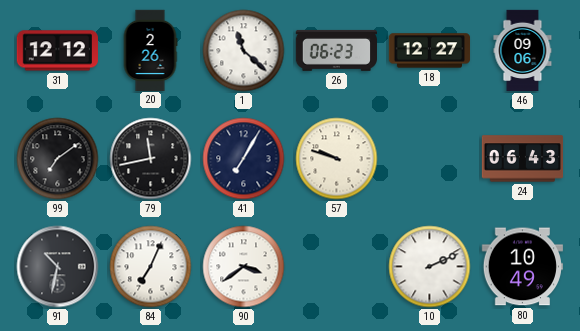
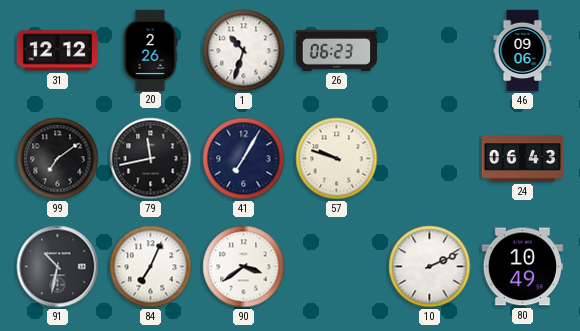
1: 11:22 -> 10:33 (244, 51)
18: 12:27 -> none (430, 51)
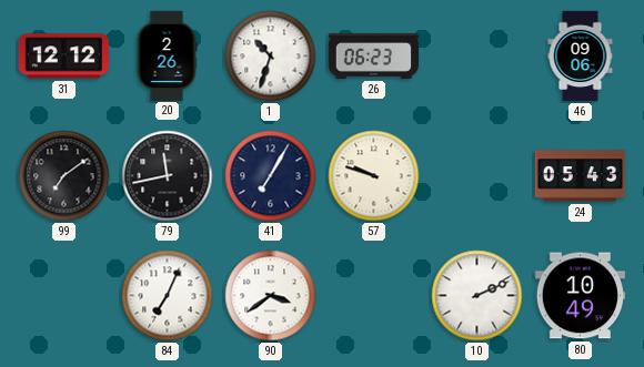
24: 06:43 -> 05:43 (581, 176)
91: 10:32 -> none (58, 267)
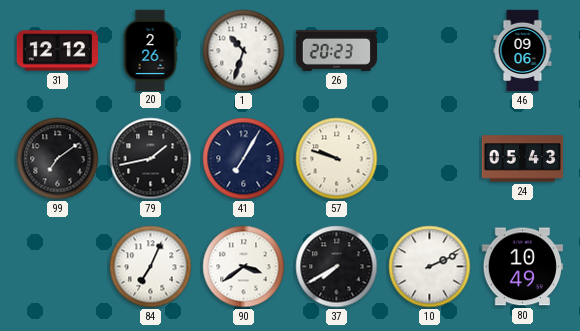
26: 06:23 -> 20:23 (336, 50)
79: 11:43 -> 1:43 (151, 159)
37: none -> 7:40 (337, 267)
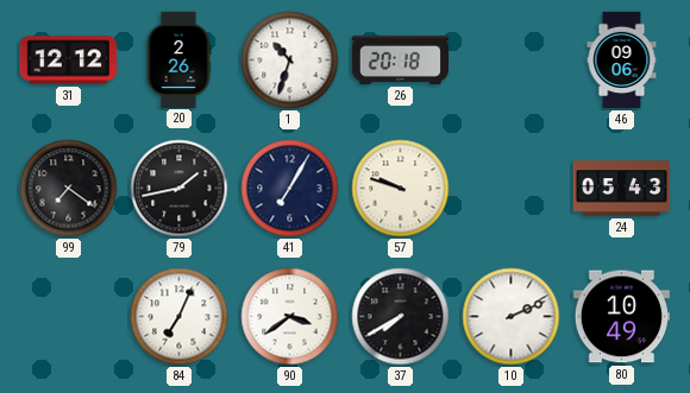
26: 20:23 -> 20:18 (400, 59)
99: 7:09 -> 7:21 (69, 189)
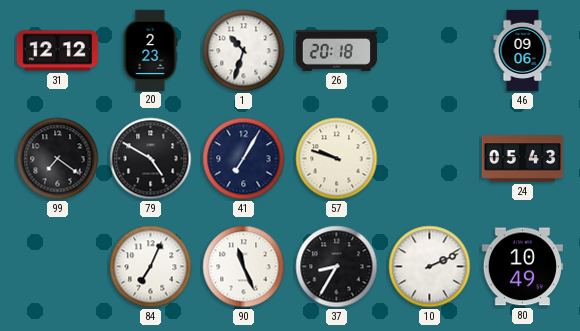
20: 2:26 -> 2:23 (150, 50)
79: 1:43 -> 4:50 (151, 159)
90: 3:39 -> 11:26 (244, 267)
37: 7:40 -> 8:35 (337, 267)
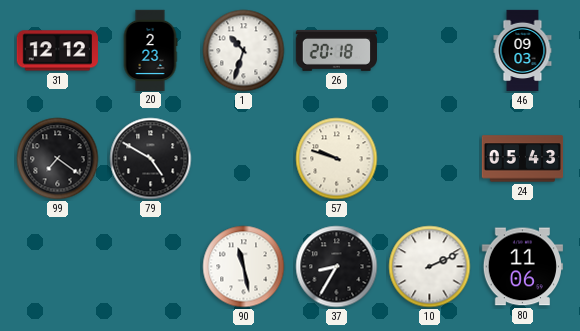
46: 09:06 -> 09:03 (523, 51)
41: 7:05 -> none (244, 159)
84: 7:04 -> none (151, 267)
90: 11:26 -> 11:28 (244, 267)
80: 10:49 -> 11:06 (522, 267)
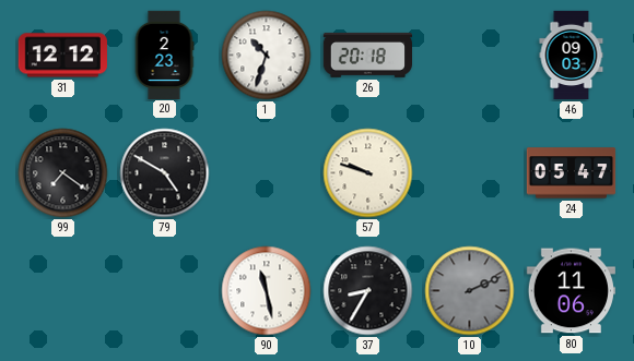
24: 05:43 -> 05:47 (572, 173)
10 dial: white -> grey (470, 291)
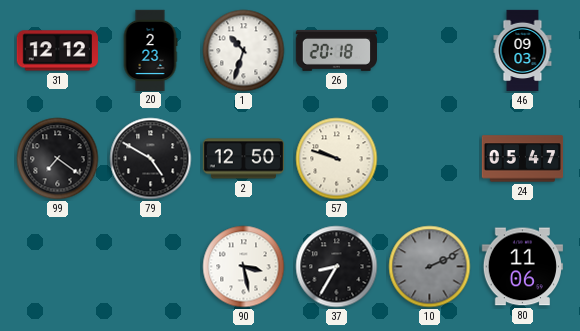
2: none -> 12:50 (243, 159)
90: 11:28 -> 3:28 (244, 267)
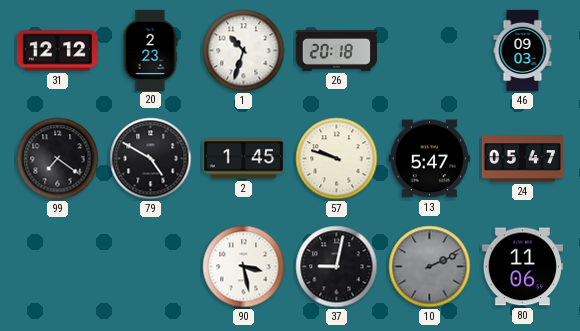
2: 12:50 -> 1:45 (243, 159)
13: none -> 5:47 (429, 159)
37: 8:35 -> 9:02 (337, 267)
